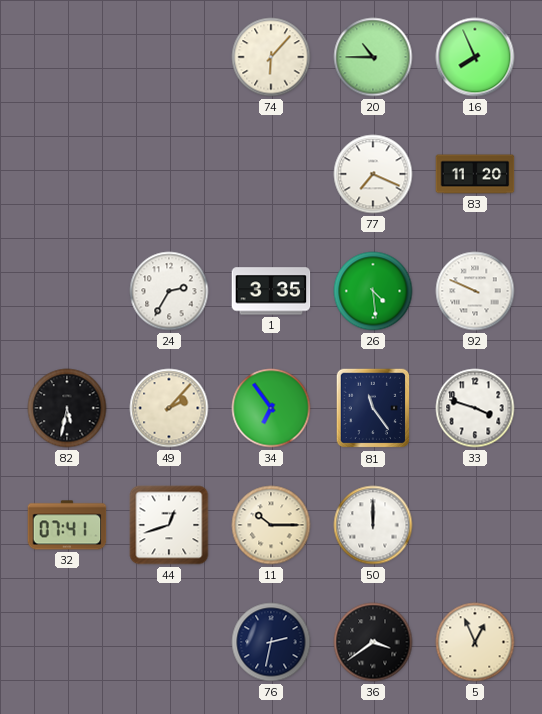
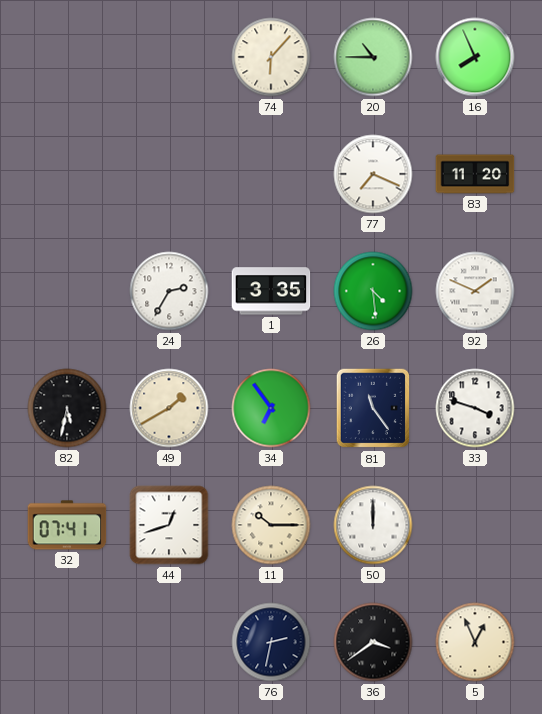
92: 9:49 -> 1:49 (475, 291)
49: 2:07 -> 1:40 (169, 408)
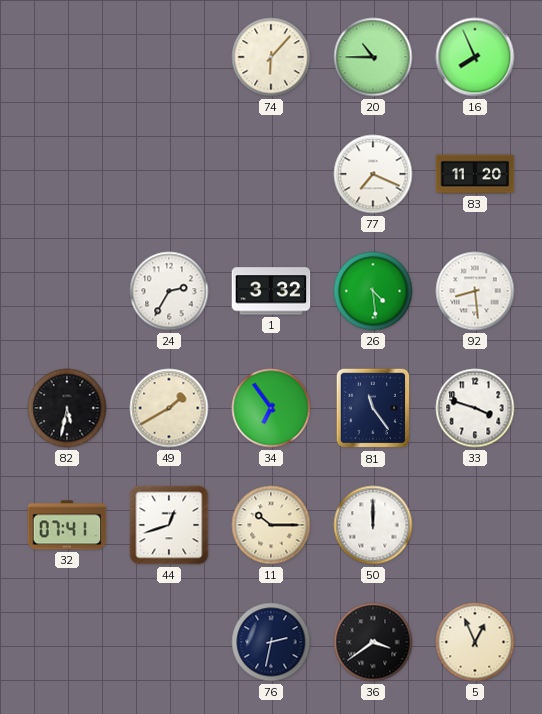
1: 3:35 -> 3:32 (271, 291)
92: 1:49 -> 8:29 (475, 291)
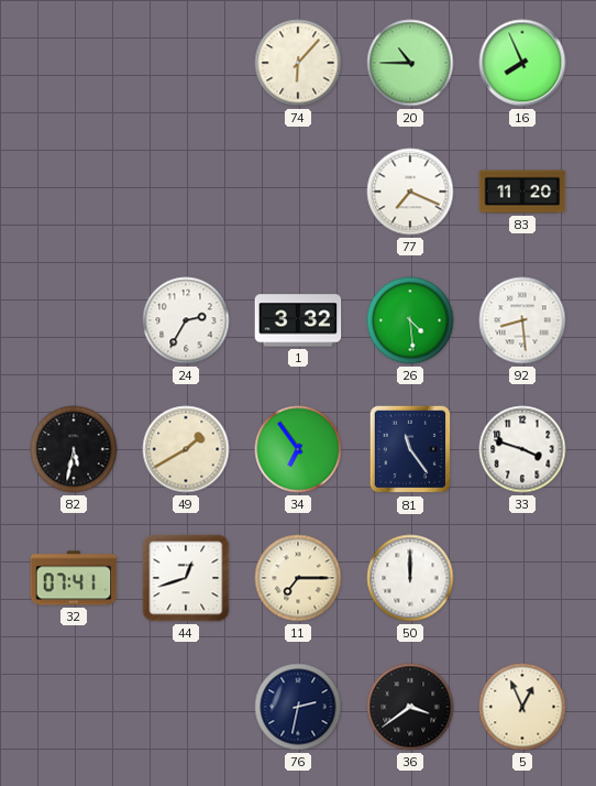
11: 10:15 -> 7:15 (298, 578)
